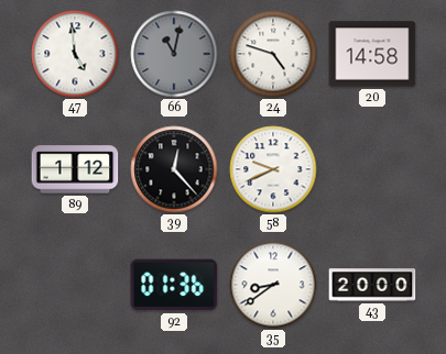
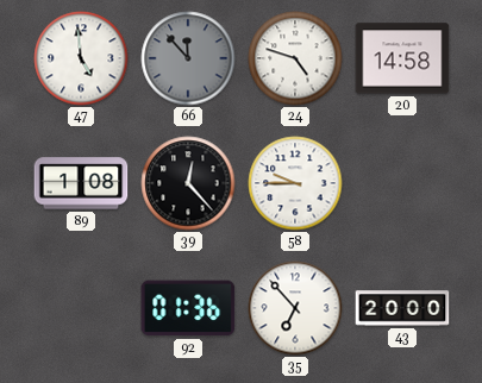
66: 11:02 -> 11:53 (188, 58)
89: 1:12 -> 1:08 (81, 183)
58: 9:41 -> 9:45 (295, 183)
35: 8:39 -> 6:53 (295, 308)
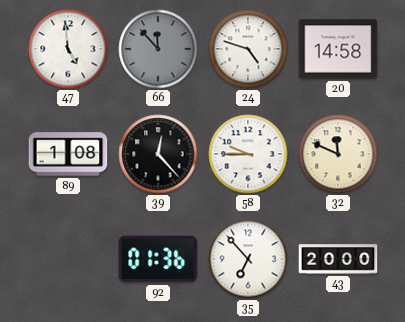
32: none -> 11:49 (338, 154)
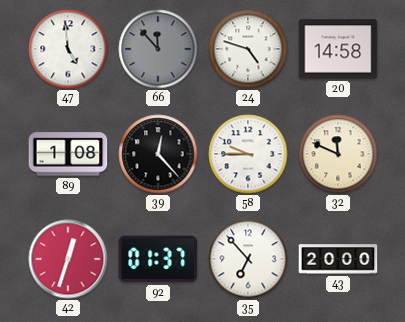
42: none -> 12:33 (68, 259)
92: 01:36 -> 01:37 (158, 259)
